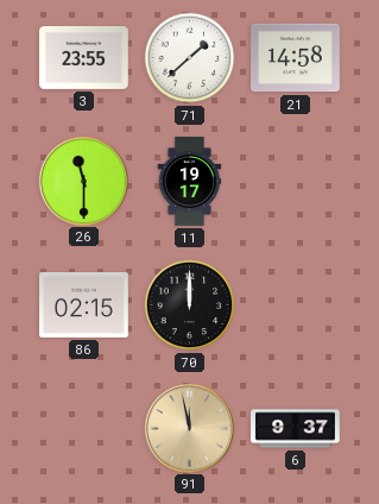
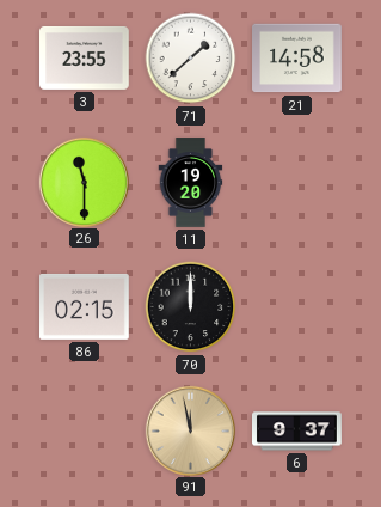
11: 19:17 -> 19:20 (191, 183)
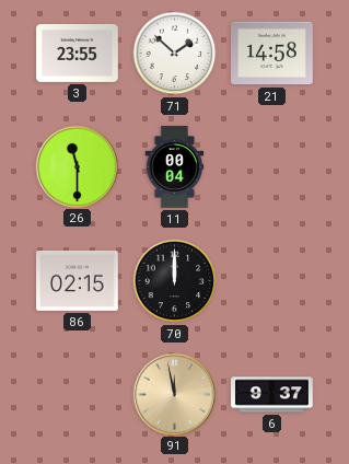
71: 1:38 -> 1:52 (175, 54)
11: 19:20 -> 00:04 (175, 167)
